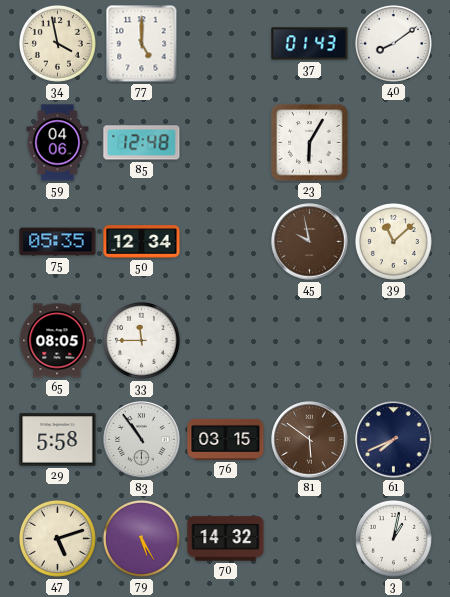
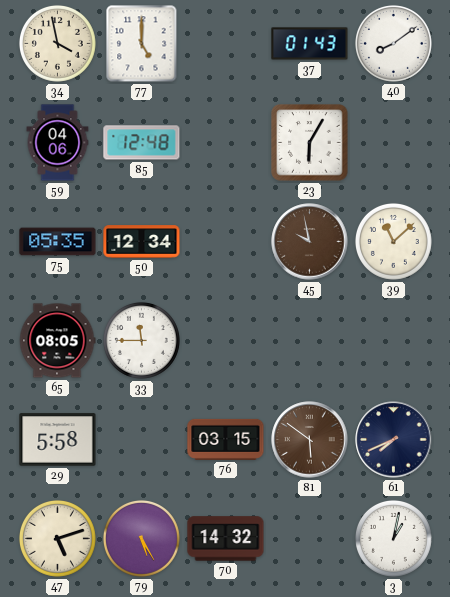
83: 10:54 -> none (142, 440)
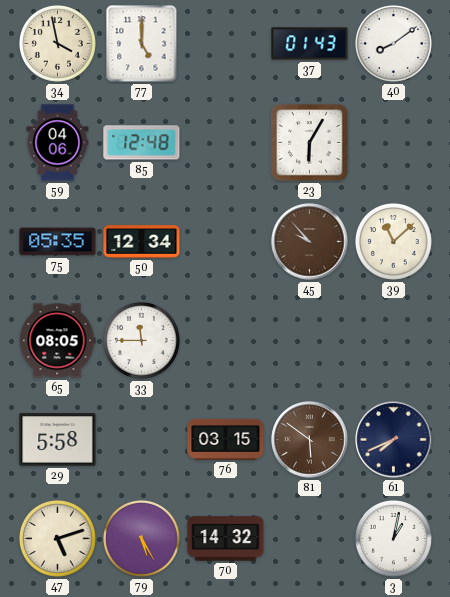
45: 9:58 -> 9:53 (310, 242)
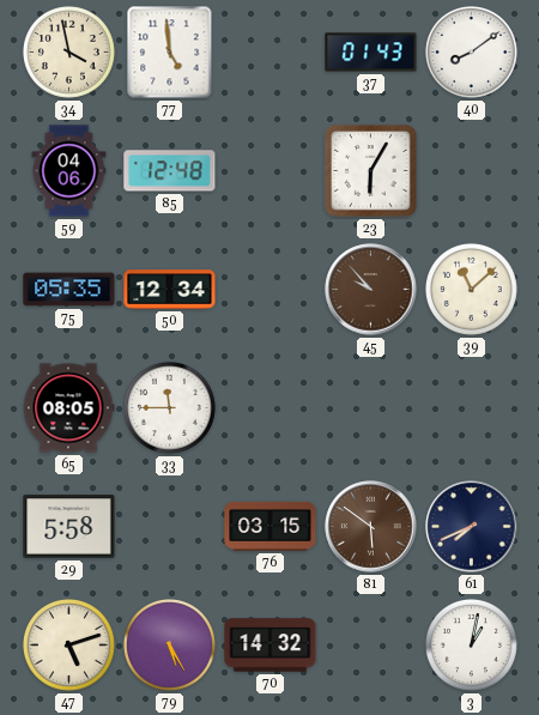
77: 5:00 -> 4:59 (170, 53)
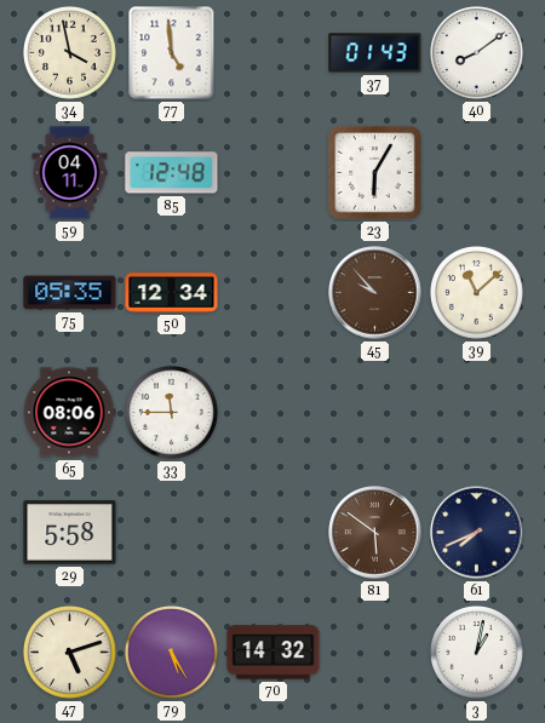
59: 04:06 -> 04:11 (70, 173)
65: 08:05 -> 08:06 (69, 413)
76: 03:15 -> none (271, 526)
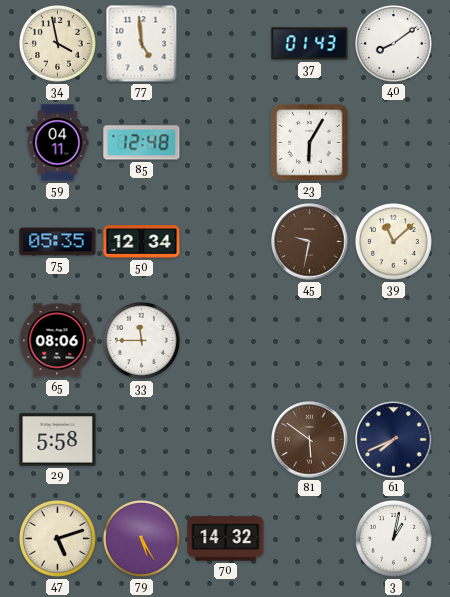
45: 9:53 -> 9:32 (310, 242)
